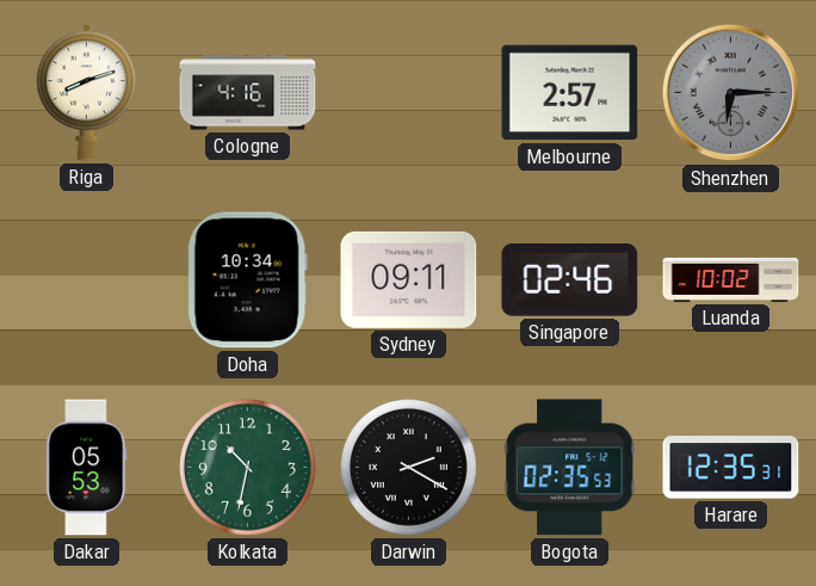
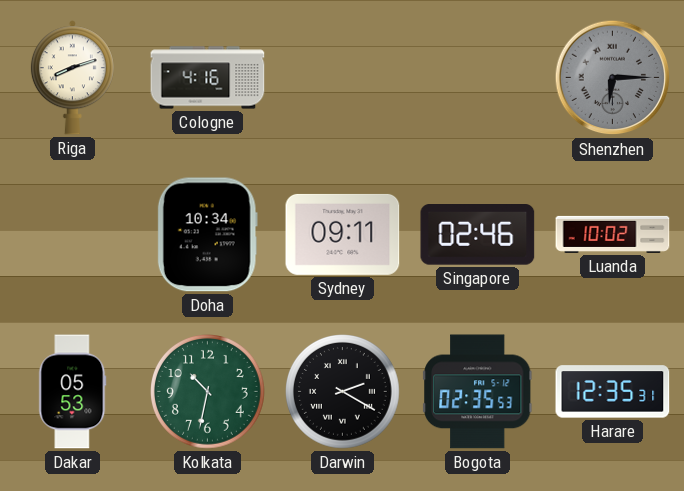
Melbourne: 2:57 -> none (570, 93)
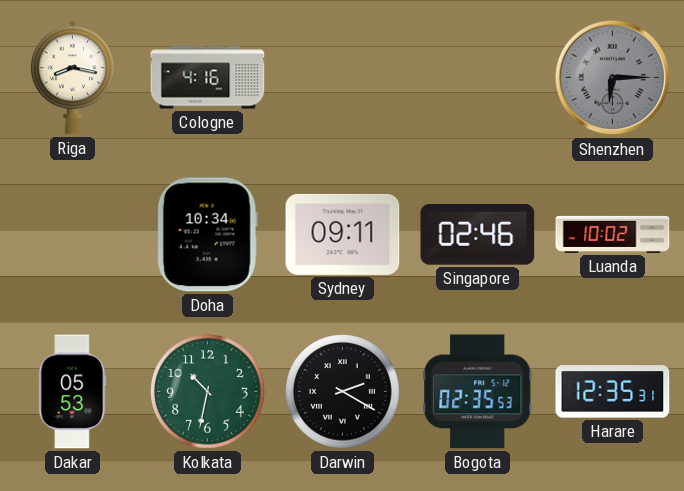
Riga: 8:12 -> 8:17 (72, 78)
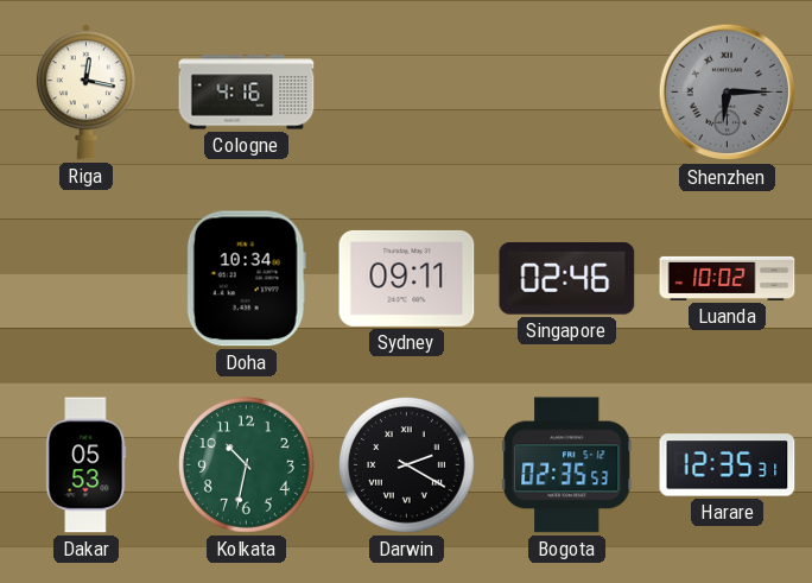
Riga: 8:17 -> 12:17 (85, 93)
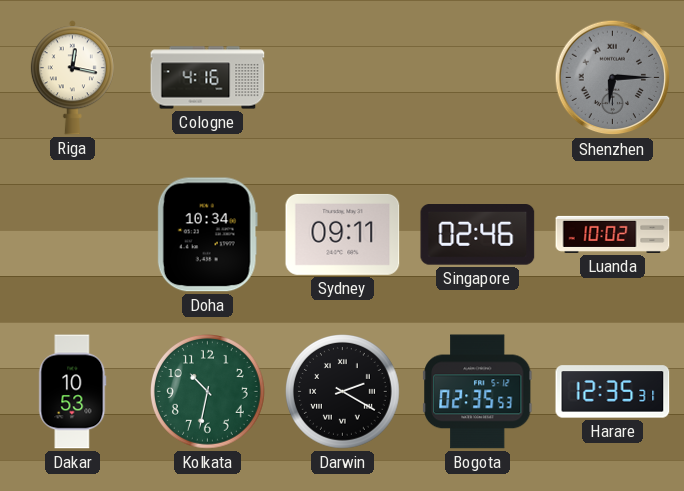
Dakar: 05:53 -> 10:53 (73, 392)
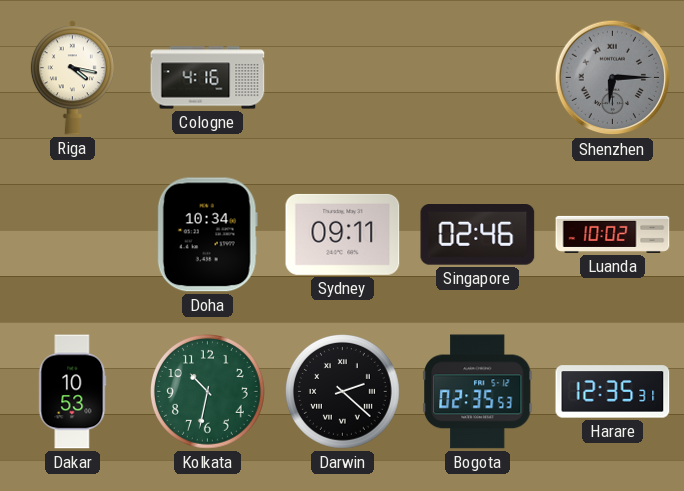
Riga: 12:17 -> 4:17 (72, 78)
Darwin: 2:20 -> 2:22 (343, 392)
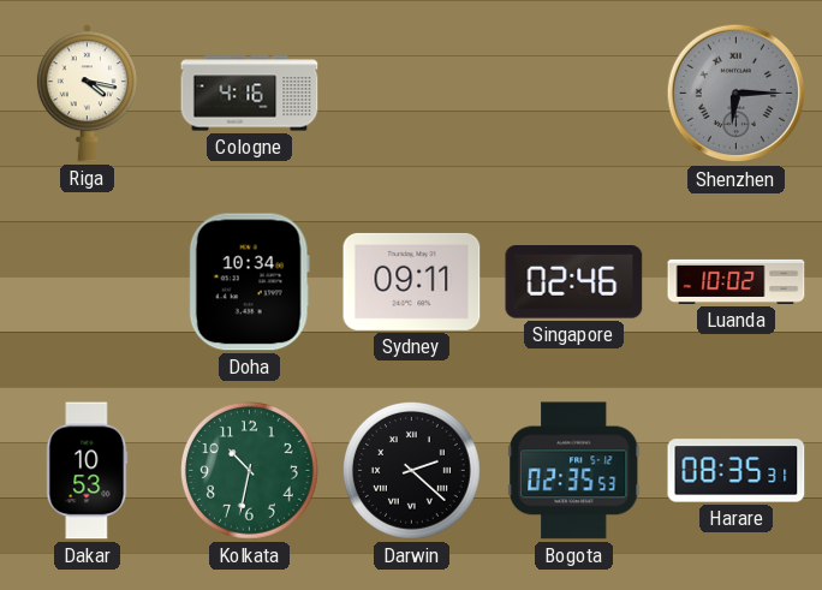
Harare: 12:35 -> 08:35 (737, 471)
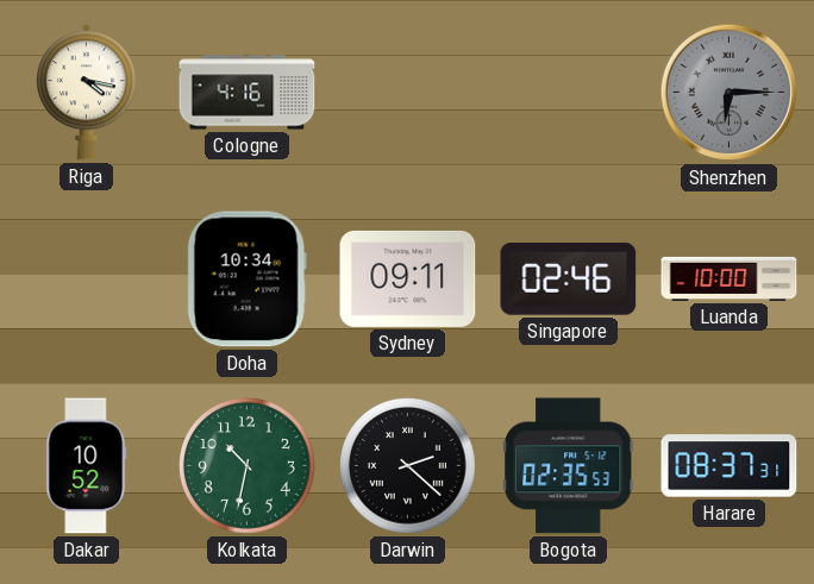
Luanda: 10:02 -> 10:00 (730, 278)
Dakar: 10:53 -> 10:52 (87, 466)
Harare: 08:35 -> 08:37 (730, 466)
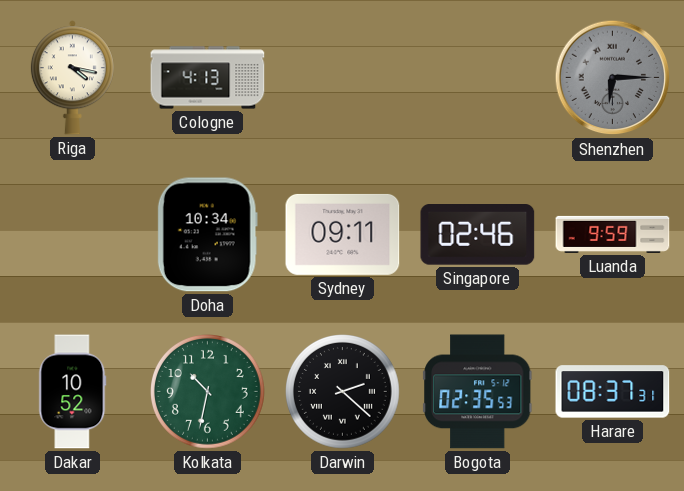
Cologne: 4:16 -> 4:13 (208, 78)
Luanda: 10:00 -> 9:59 (613, 234)
